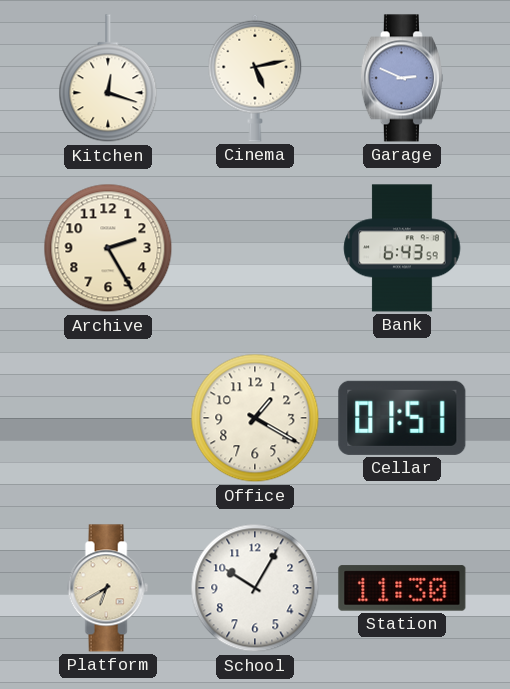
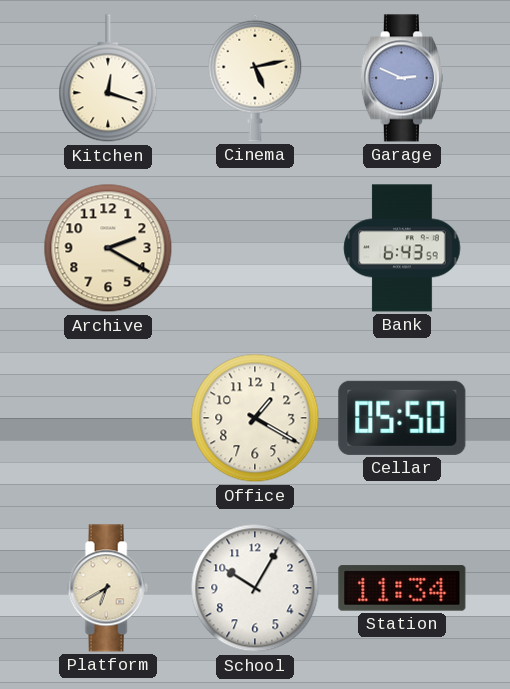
Archive: 2:25 -> 2:20 (108, 248)
Cellar: 01:51 -> 05:50 (402, 418)
Station: 11:30 -> 11:34 (402, 588)
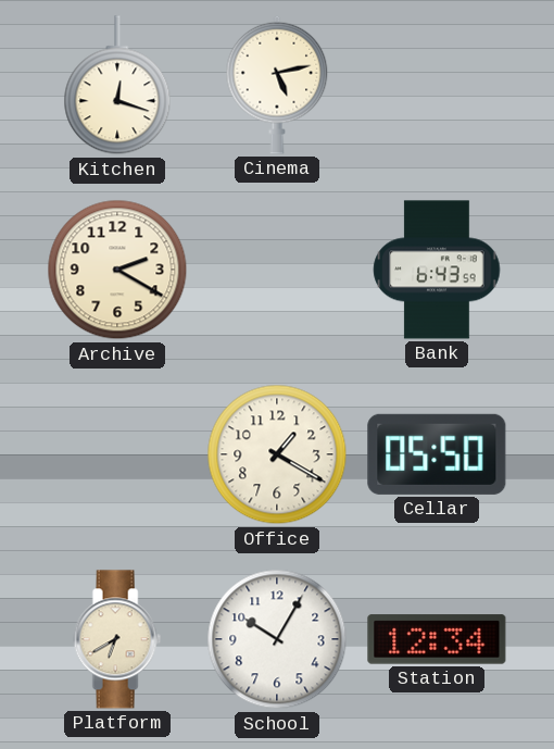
Garage: 2:49 -> none (402, 78)
Station: 11:34 -> 12:34 (437, 639)
